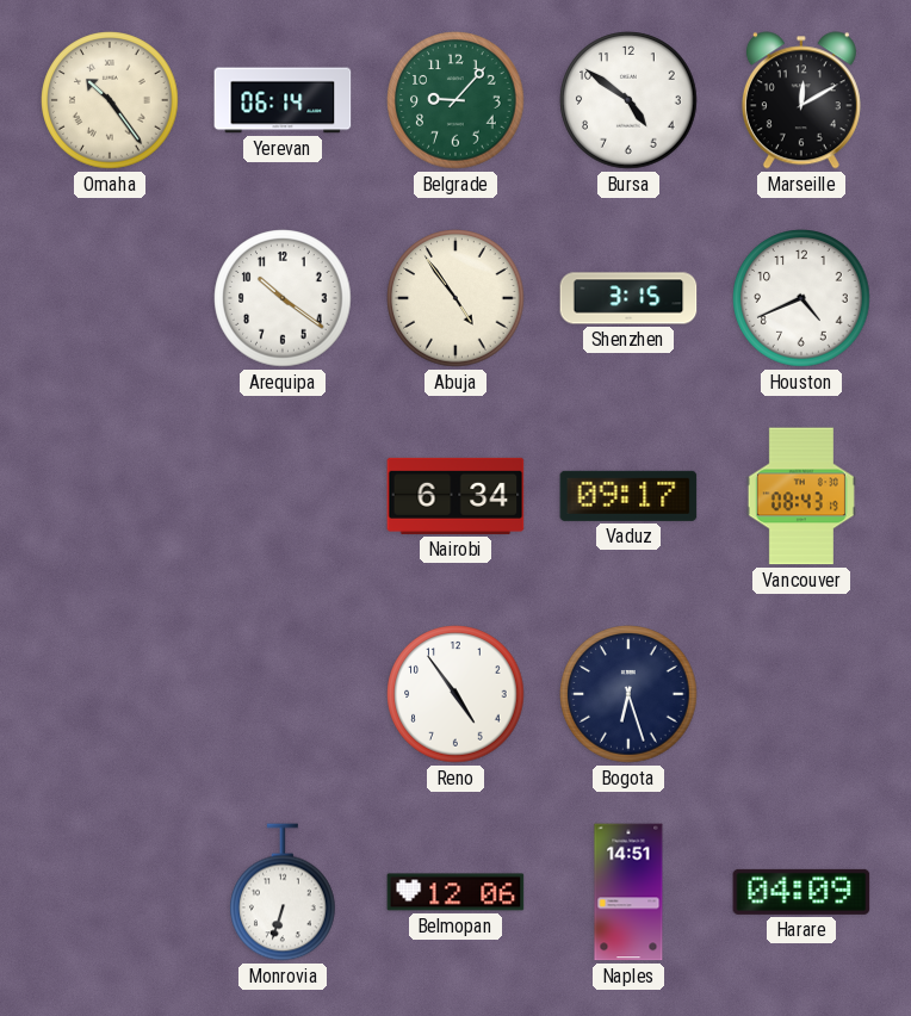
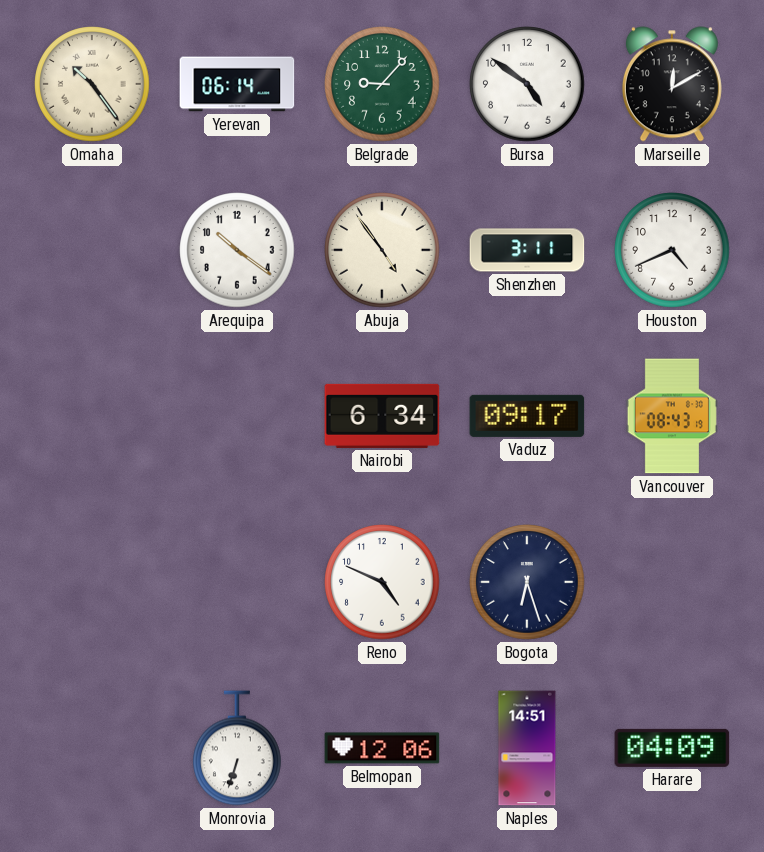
Shenzhen: 3:15 -> 3:11 (527, 250)
Reno: 4:54 -> 4:49 (382, 582)
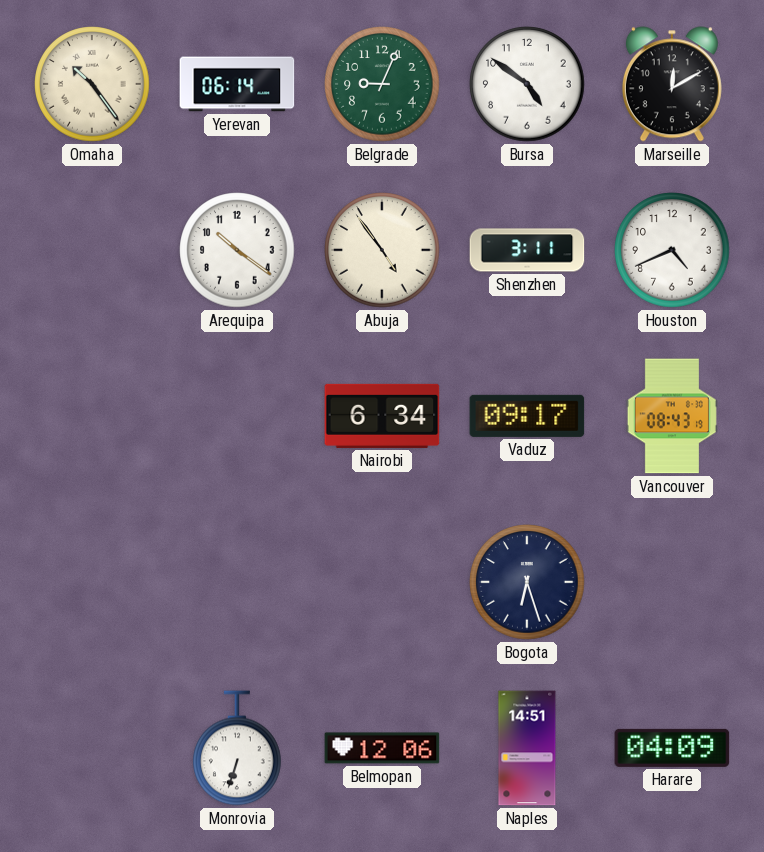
Belgrade: 9:07 -> 9:04 (382, 84)
Reno: 4:49 -> none (382, 582)
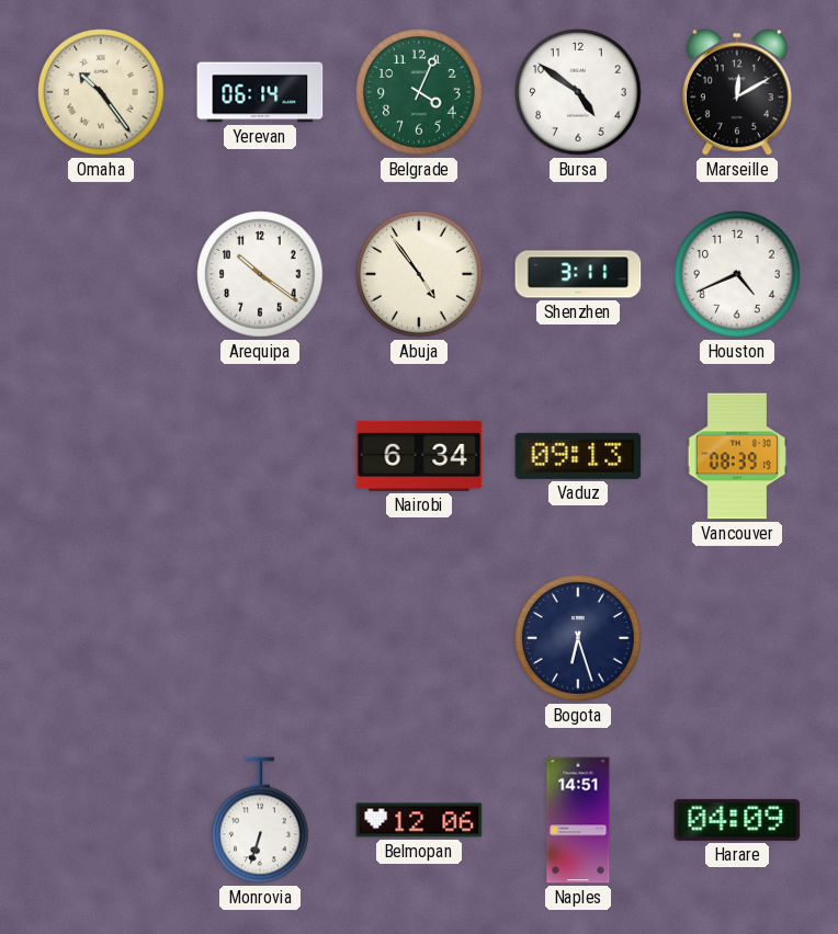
Belgrade: 9:04 -> 4:04 (419, 92)
Vaduz: 09:17 -> 09:13 (578, 456)
Vancouver: 08:43 -> 08:39 (737, 456)
